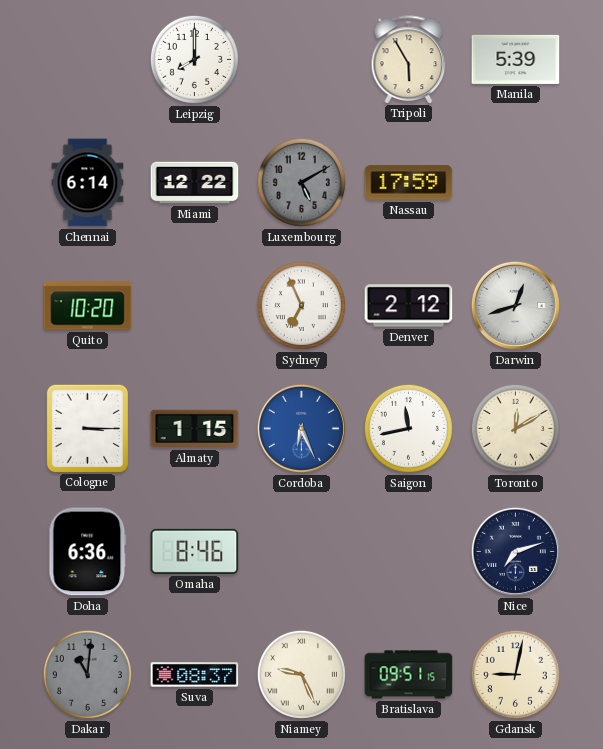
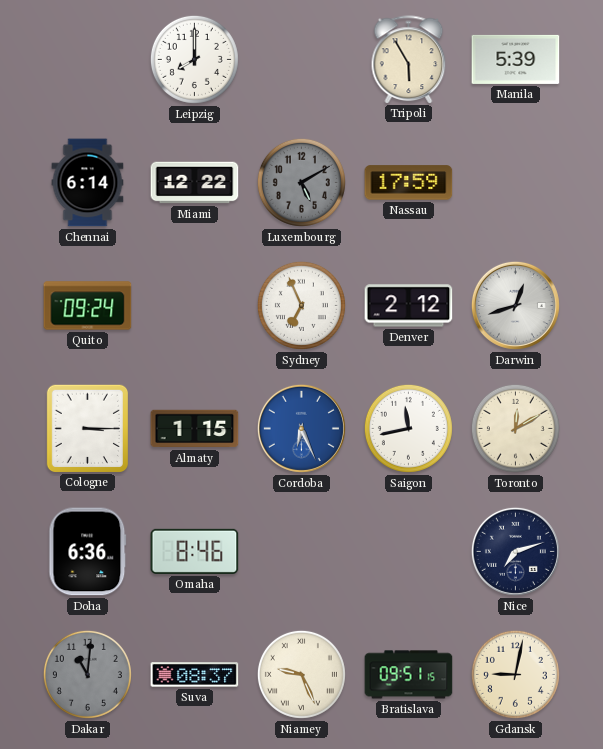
Quito: 10:20 -> 09:24 (88, 306)
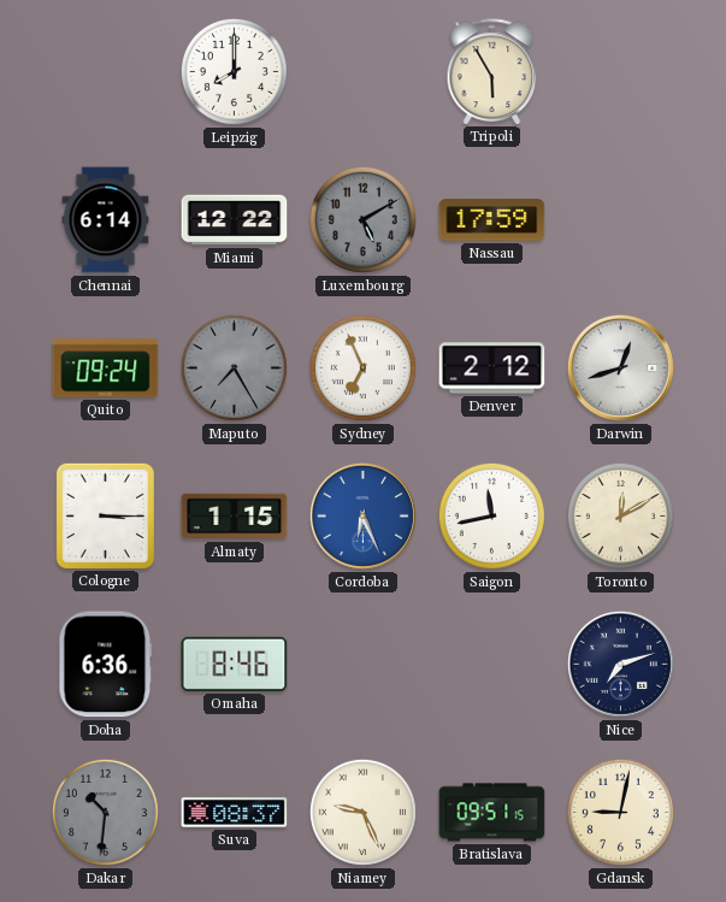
Manila: 5:39 -> none (516, 59)
Maputo: none -> 7:25 (234, 367)
Dakar: 11:01 -> 10:31 (105, 812)
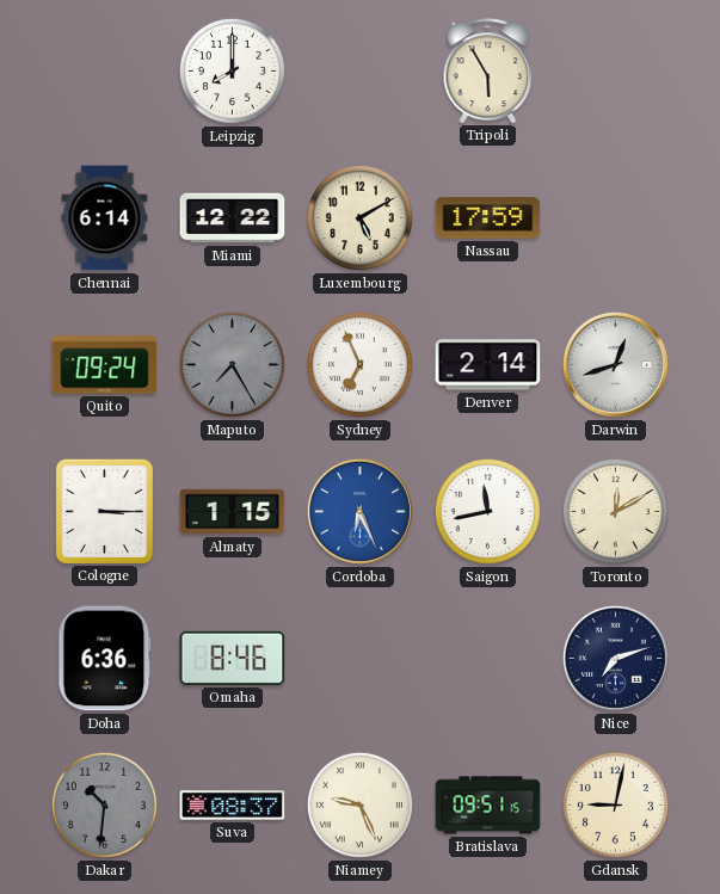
Luxembourg dial: grey -> cream (359, 217)
Denver: 2:12 -> 2:14 (488, 365)
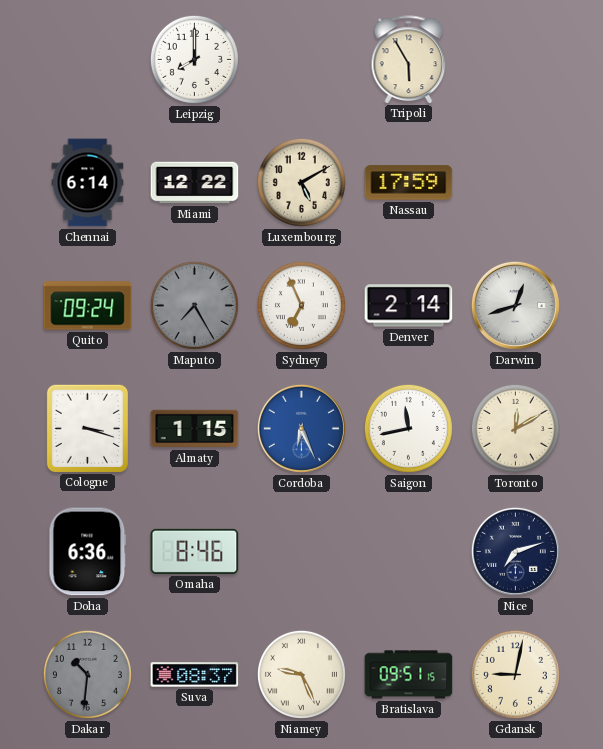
Cologne: 3:15 -> 3:18 (87, 428)
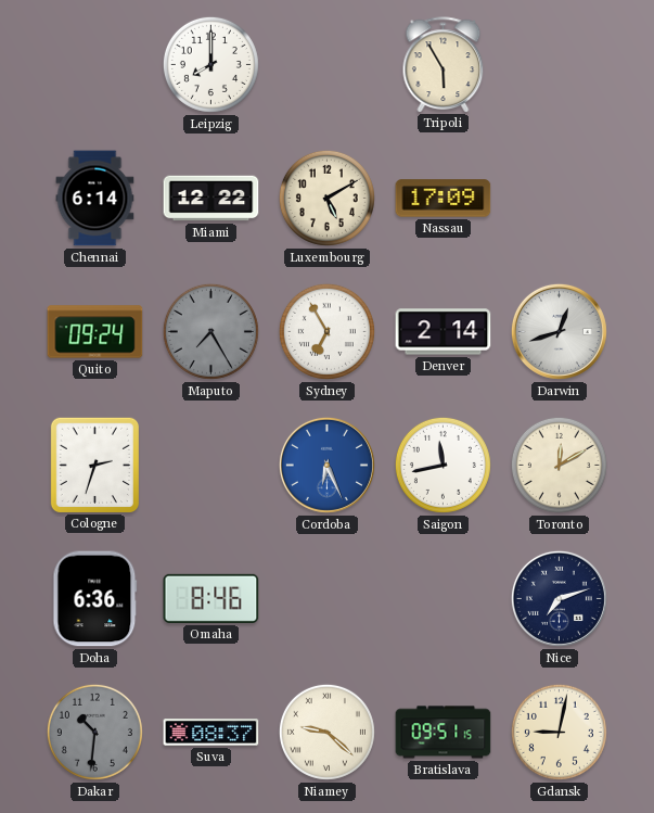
Nassau: 17:59 -> 17:09 (444, 199)
Sydney: 6:56 -> 6:55 (326, 331)
Cologne: 3:18 -> 2:33 (94, 465)
Almaty: 1:15 -> none (195, 429)
Niamey: 9:26 -> 9:22 (326, 732)
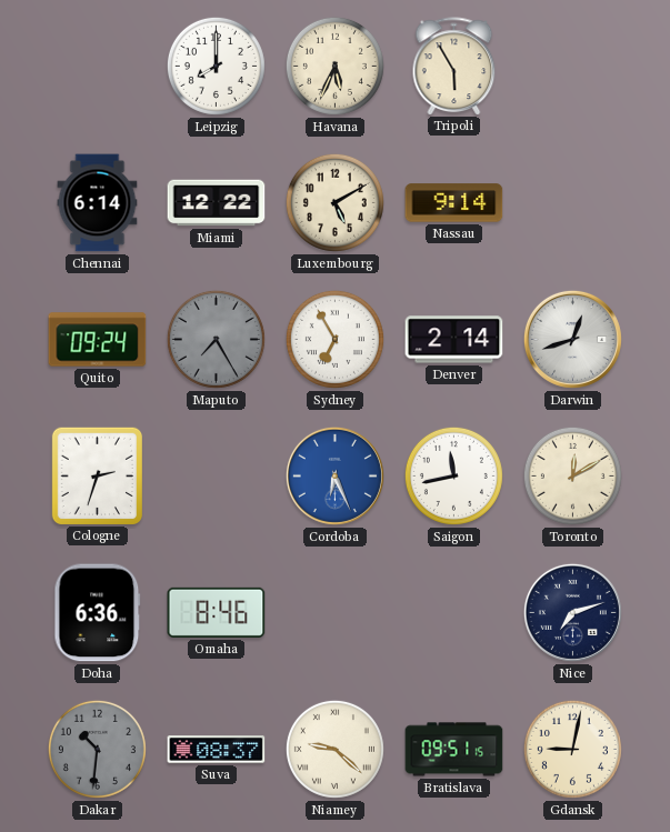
Havana: none -> 5:34 (334, 66)
Nassau: 17:09 -> 9:14 (454, 203)
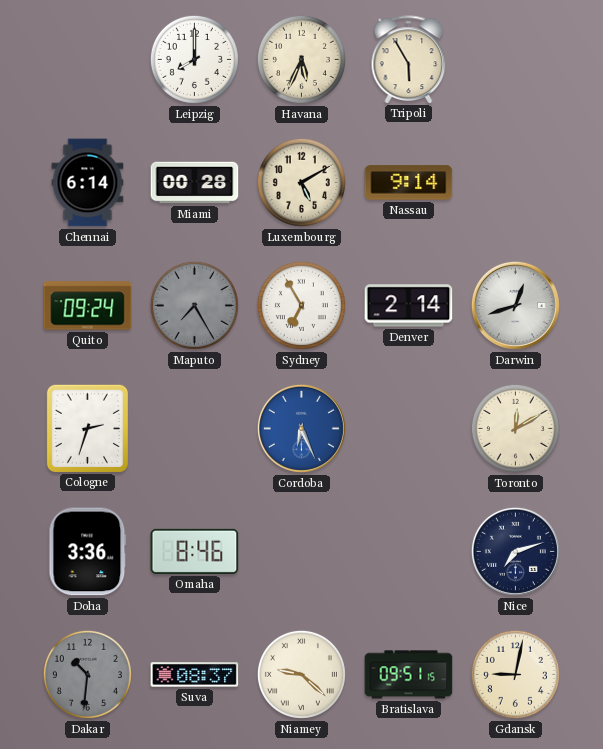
Miami: 12:22 -> 00:28 (195, 183)
Saigon: 11:43 -> none (453, 475)
Doha: 6:36 -> 3:36 (88, 552)
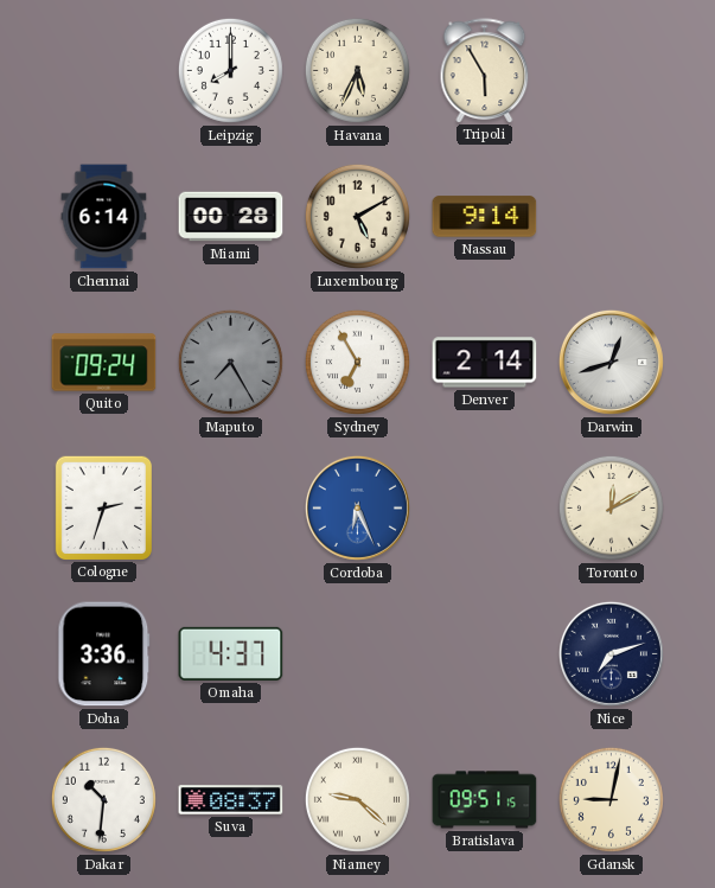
Omaha: 8:46 -> 4:37 (231, 653)
Dakar dial: grey -> white (103, 799)
